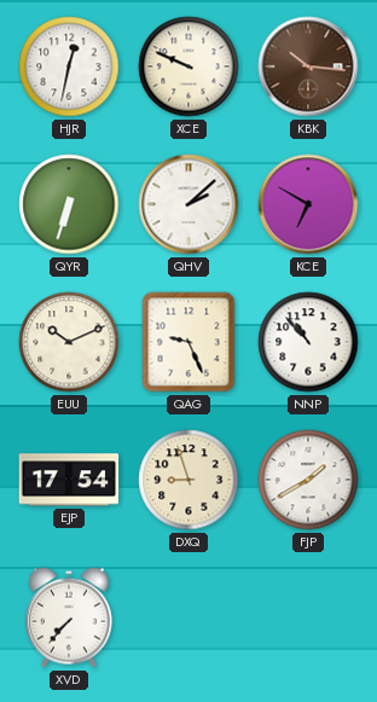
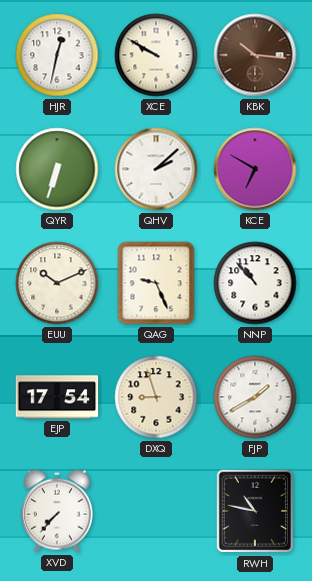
XCE: 9:49 -> 9:50 (156, 55)
RWH: none -> 10:47 (254, 511)
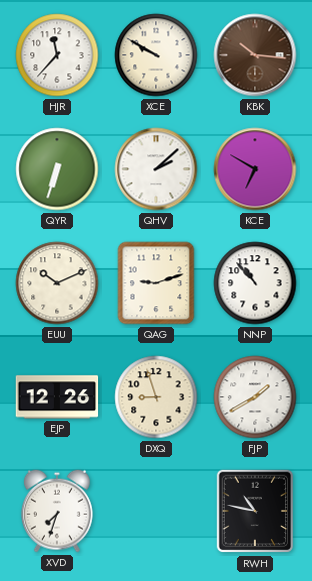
HJR: 12:32 -> 11:37 (57, 55)
QAG: 9:26 -> 9:12 (156, 283)
EJP: 17:54 -> 12:26 (57, 397)
XVD: 7:37 -> 7:33 (57, 511)
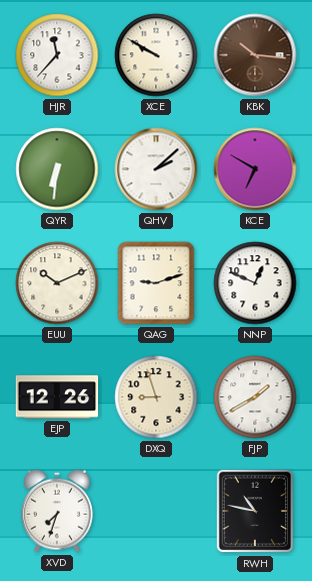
QYR: 6:33 -> 6:31 (57, 169)
NNP: 10:53 -> 12:49 (255, 283)
